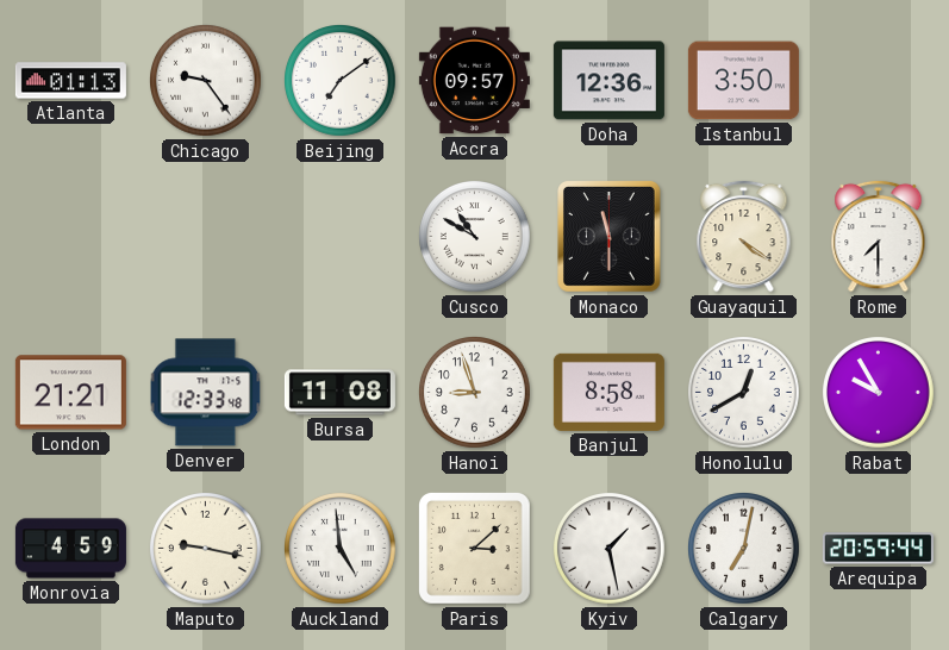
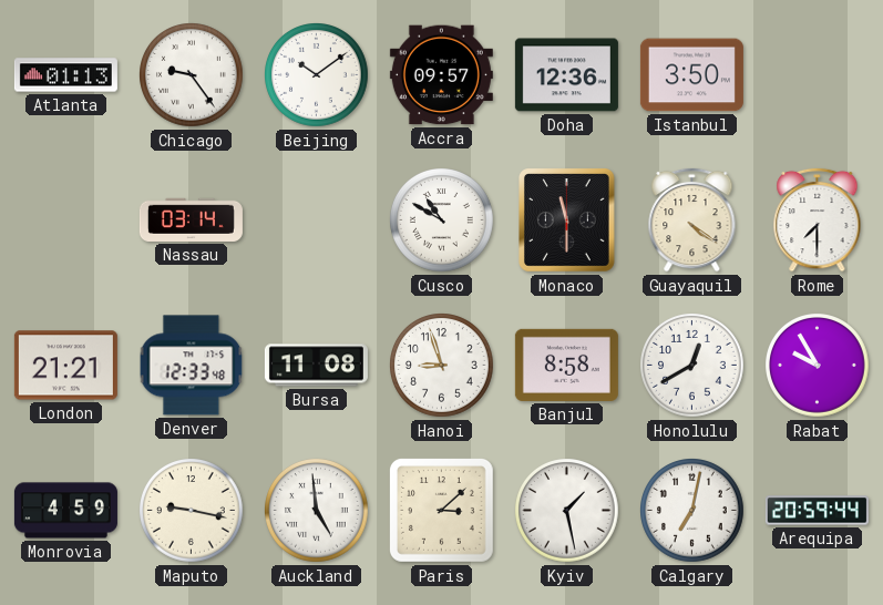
Beijing: 7:09 -> 10:09 (317, 75)
Nassau: none -> 03:14 (191, 219)
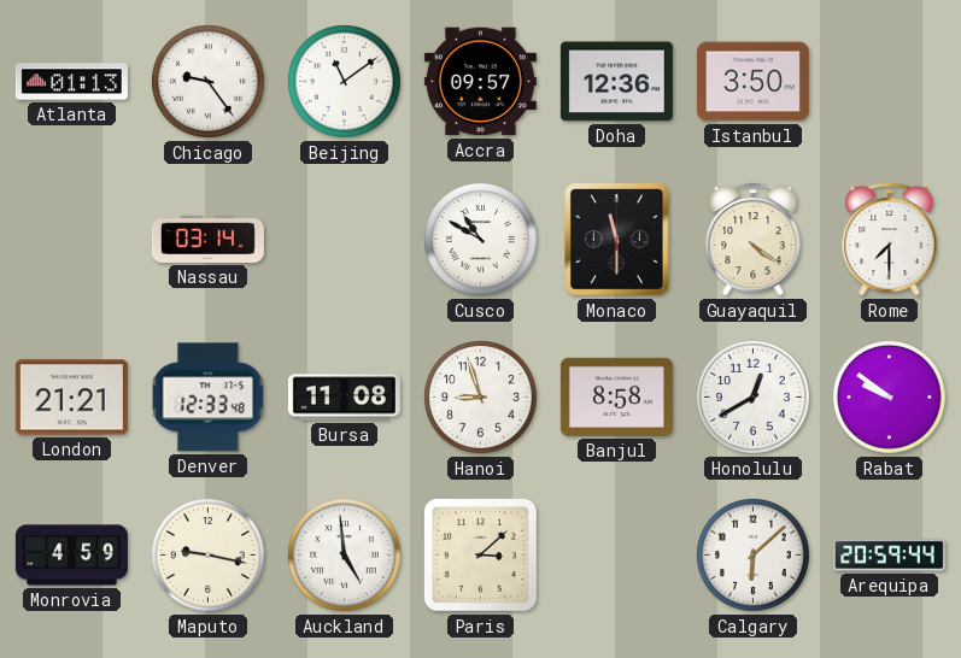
Beijing: 10:09 -> 11:09 (345, 82)
Rabat: 9:55 -> 9:51 (890, 398)
Kyiv: 1:28 -> none (567, 511)
Calgary: 7:02 -> 6:08 (754, 556)
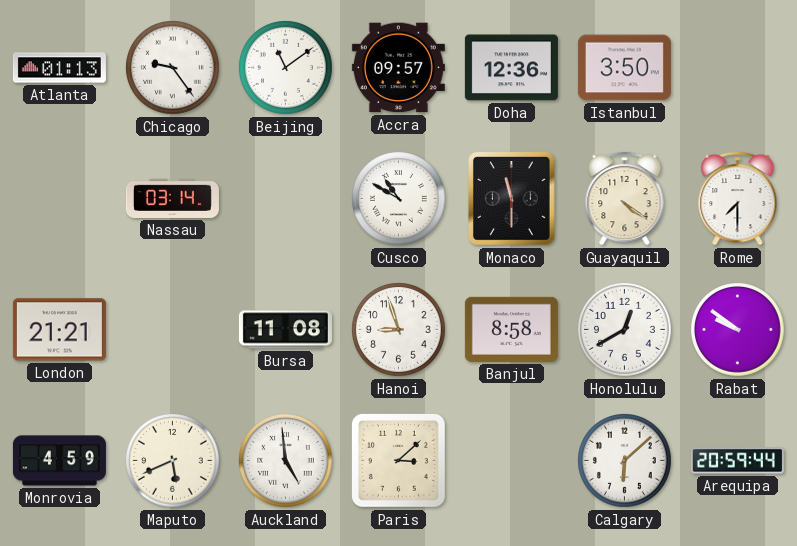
Denver: 12:33 -> none (209, 398)
Maputo: 9:17 -> 5:41 (173, 461)
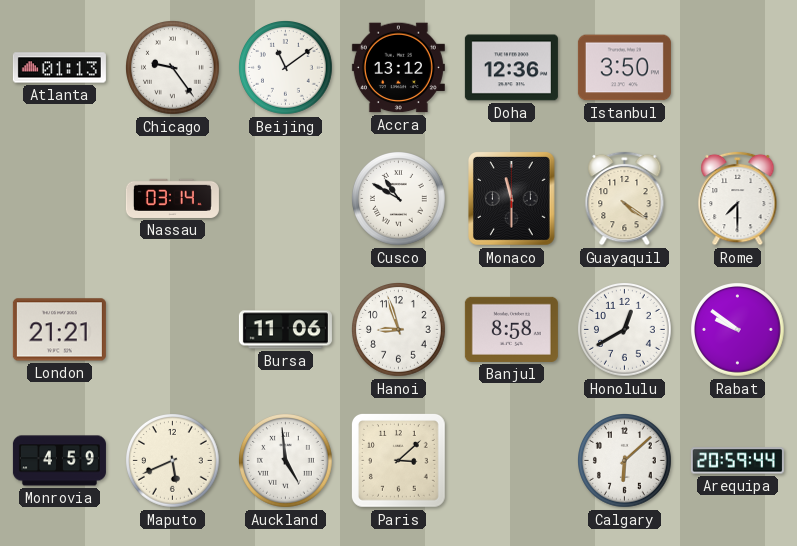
Accra: 09:57 -> 13:12 (398, 68)
Bursa: 11:08 -> 11:06 (285, 330)
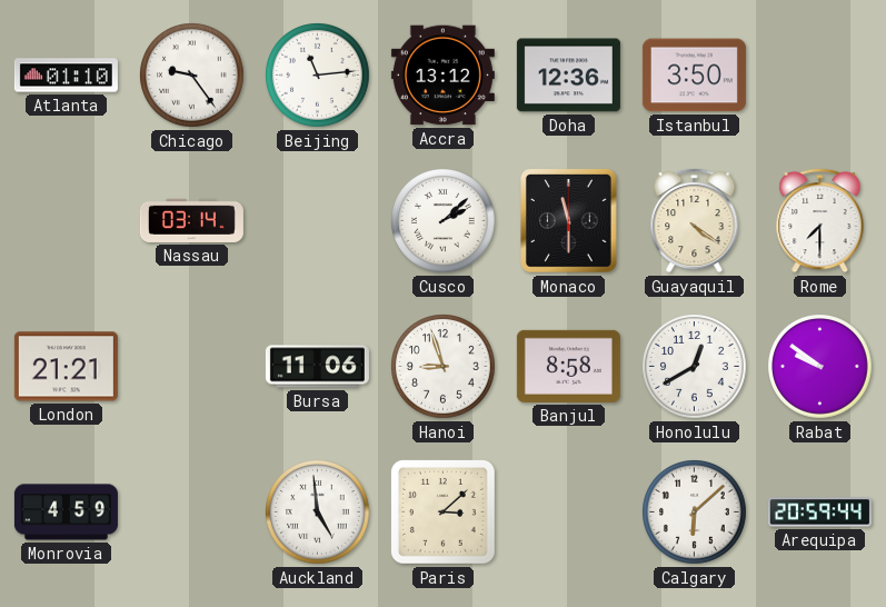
Atlanta: 01:13 -> 01:10 (66, 76)
Beijing: 11:09 -> 11:14 (318, 76)
Cusco: 10:50 -> 2:08 (444, 221)
Maputo: 5:41 -> none (173, 461)
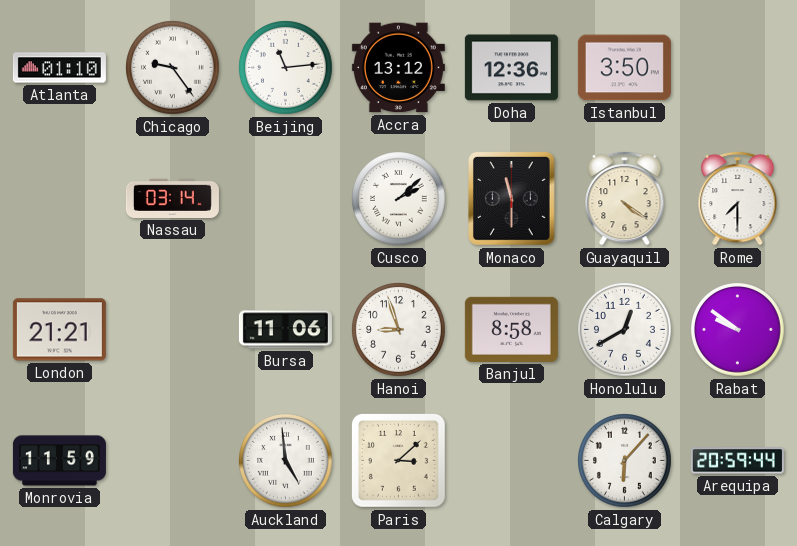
Monrovia: 4:59 -> 11:59 (59, 461)
Calgary: 6:08 -> 6:07 (625, 461)
